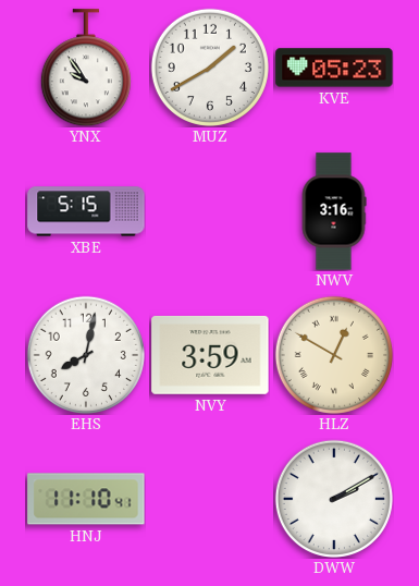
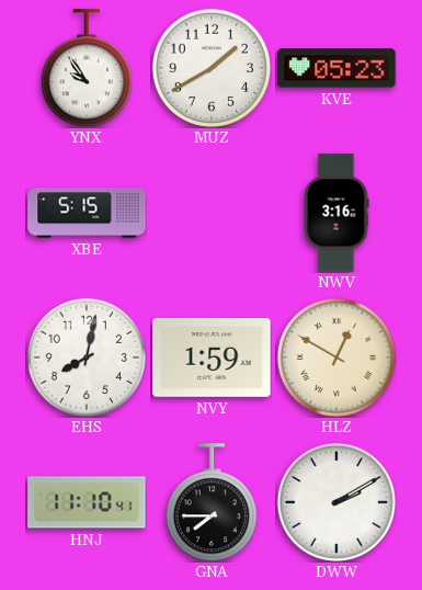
NVY: 3:59 -> 1:59 (212, 358)
GNA: none -> 7:45 (212, 502)
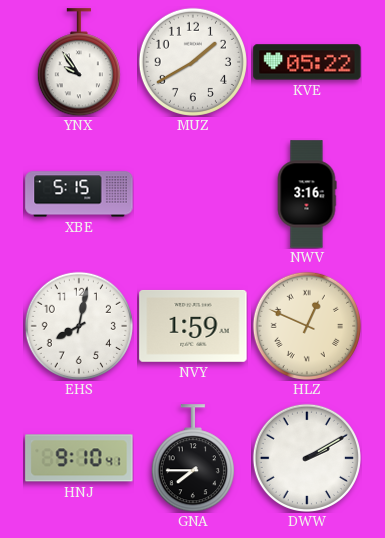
KVE: 05:23 -> 05:22 (307, 62)
HLZ: 12:50 -> 12:49 (307, 326)
HNJ: 11:10 -> 9:10 (79, 458)
